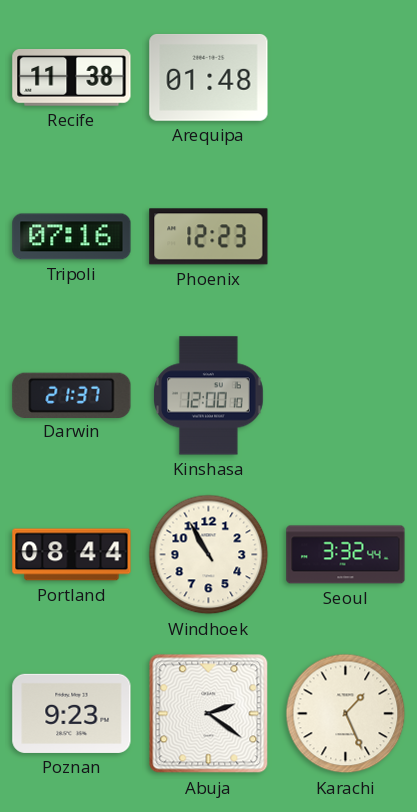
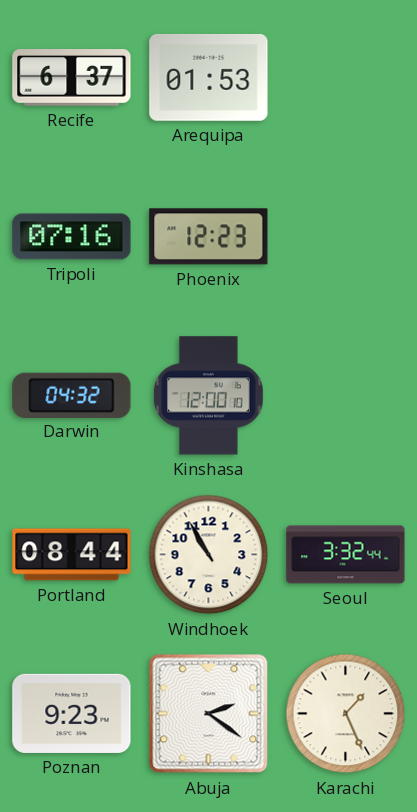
Recife: 11:38 -> 6:37 (72, 78)
Arequipa: 01:48 -> 01:53 (209, 77)
Darwin: 21:37 -> 04:32 (72, 395)
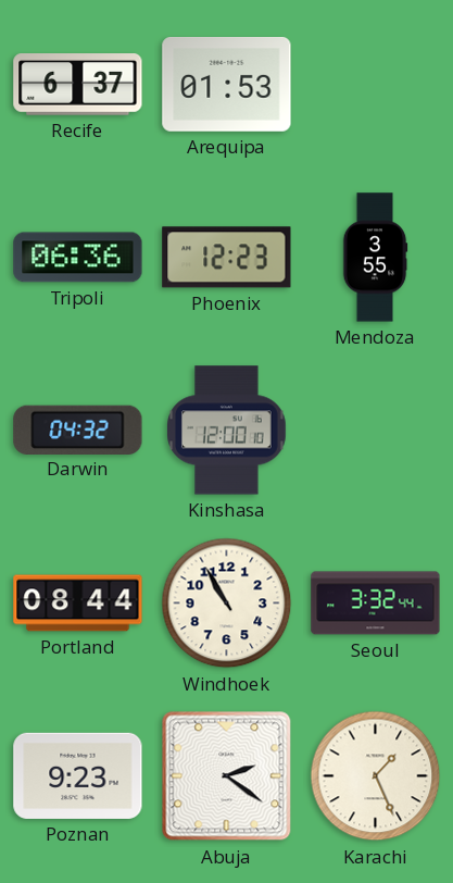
Tripoli: 07:16 -> 06:36 (78, 258)
Mendoza: none -> 3:55 (375, 258)
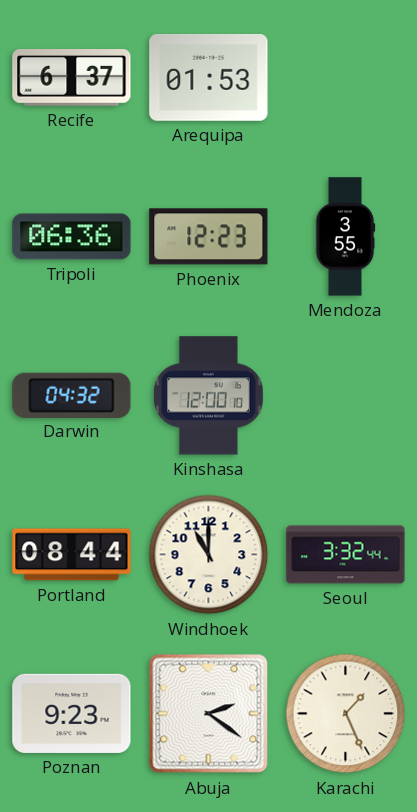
Windhoek: 10:55 -> 11:00 (209, 555)
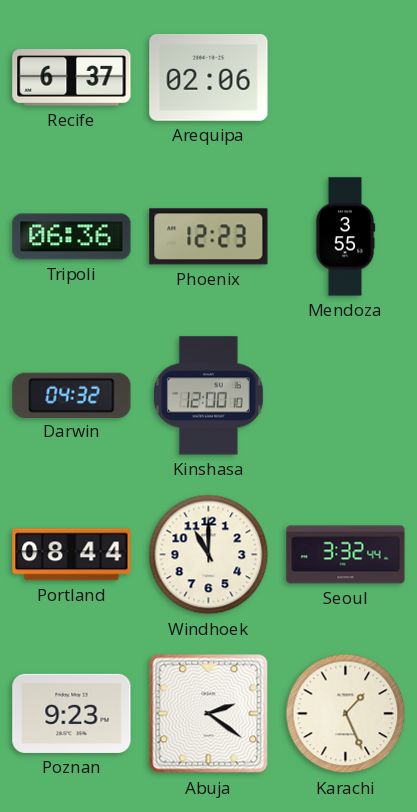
Arequipa: 01:53 -> 02:06 (209, 77)
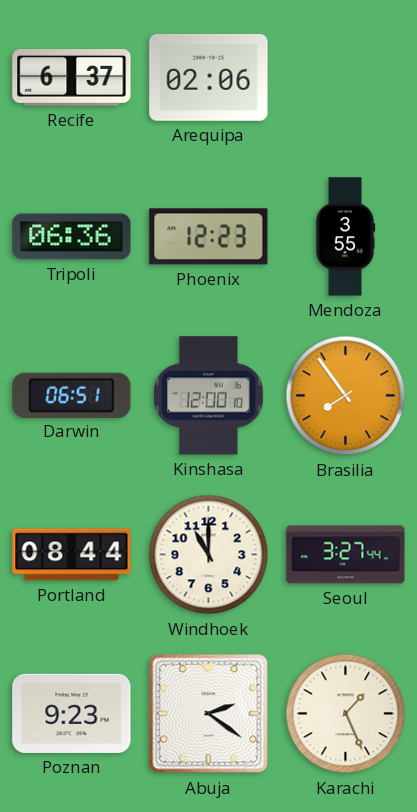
Darwin: 04:32 -> 06:51 (72, 395)
Brasilia: none -> 7:54 (346, 396)
Seoul: 3:32 -> 3:27 (346, 555)
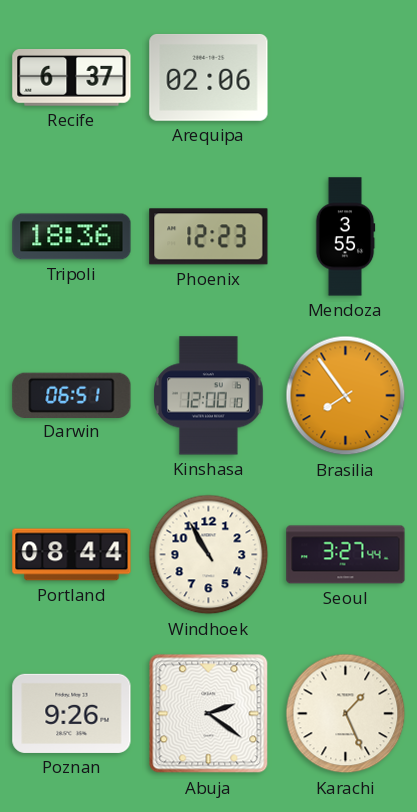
Tripoli: 06:36 -> 18:36 (72, 237)
Windhoek: 11:00 -> 10:55 (209, 555)
Poznan: 9:23 -> 9:26 (72, 713)
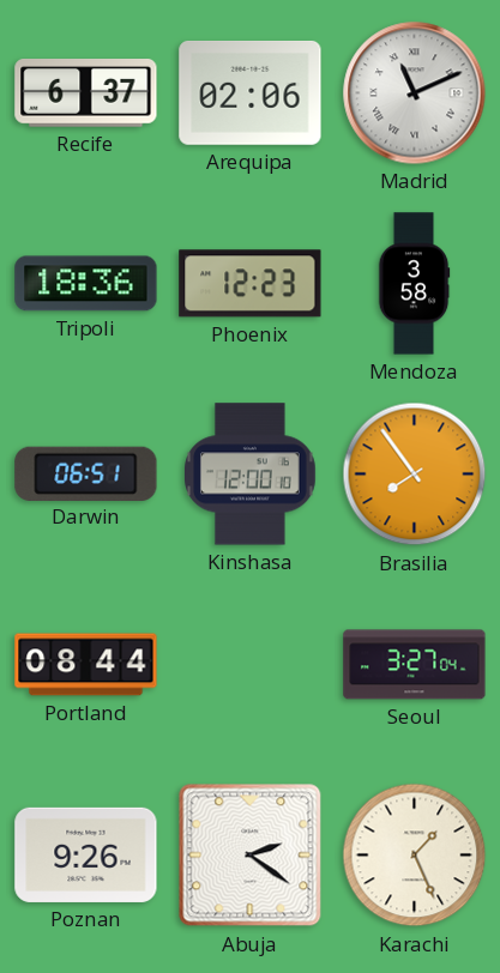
Madrid: none -> 11:11 (415, 93)
Mendoza: 3:55 -> 3:58 (414, 284)
Windhoek: 10:55 -> none (209, 555)
Seoul: 3:27:44 -> 3:27:04 (415, 665)
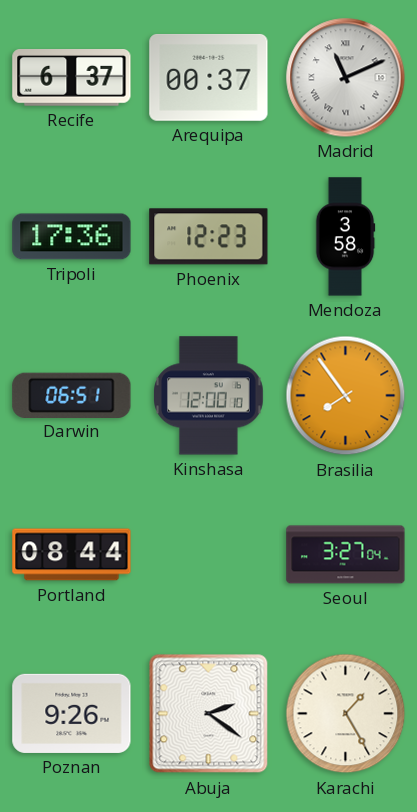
Arequipa: 02:06 -> 00:37 (209, 77)
Tripoli: 18:36 -> 17:36 (72, 237)
Karachi: 1:26 -> 1:25 (346, 714)
